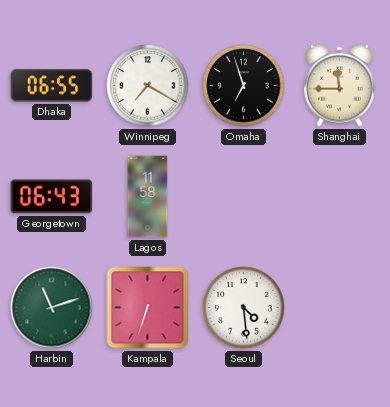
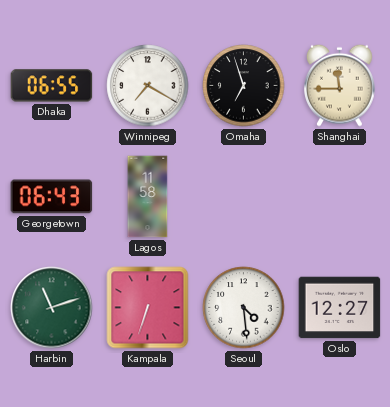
Oslo: none -> 12:27 (340, 308)
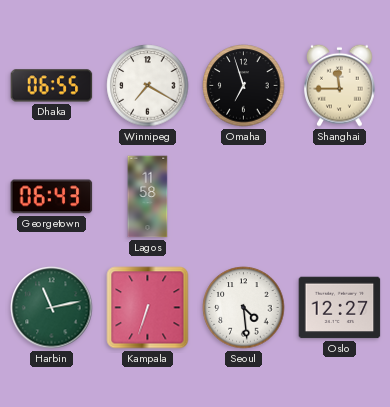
Harbin: 11:12 -> 11:13 (52, 308)
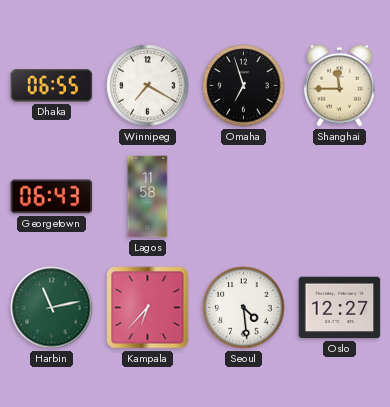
Kampala: 6:33 -> 6:37 (148, 308)
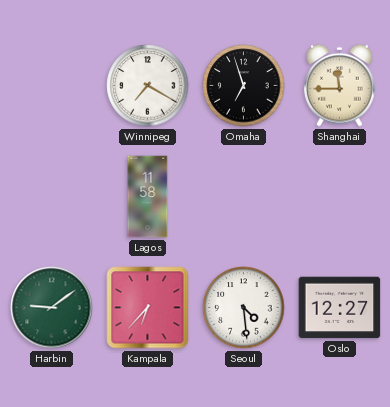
Dhaka: 06:55 -> none (52, 86)
Georgetown: 06:43 -> none (52, 197)
Harbin: 11:13 -> 9:09 (52, 308)
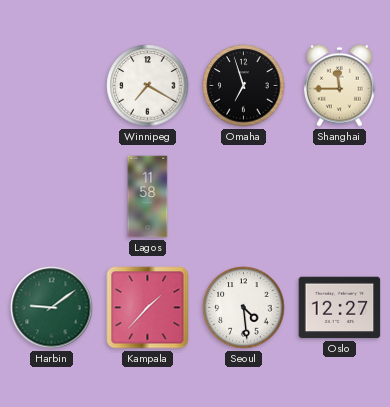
Kampala: 6:37 -> 1:37 (148, 308)
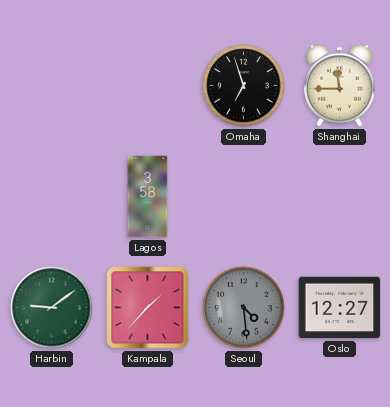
Winnipeg: 7:20 -> none (148, 86)
Lagos: 11:58 -> 3:58 (148, 197)
Seoul dial: white -> grey (244, 308)
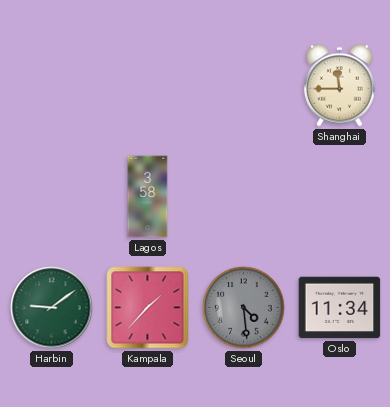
Omaha: 6:57 -> none (244, 86)
Oslo: 12:27 -> 11:34 (340, 308)
